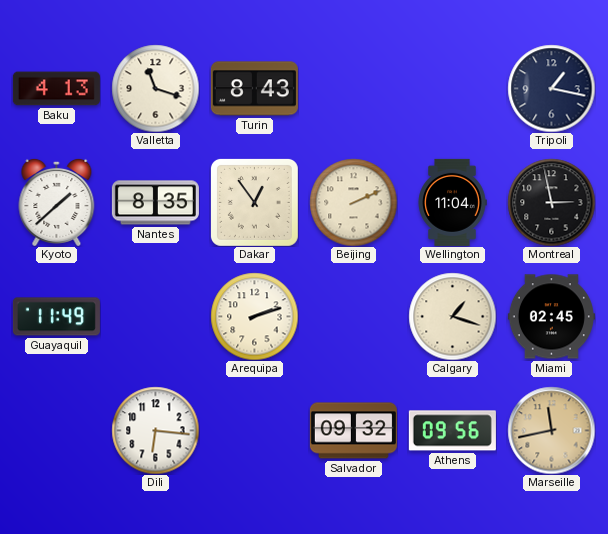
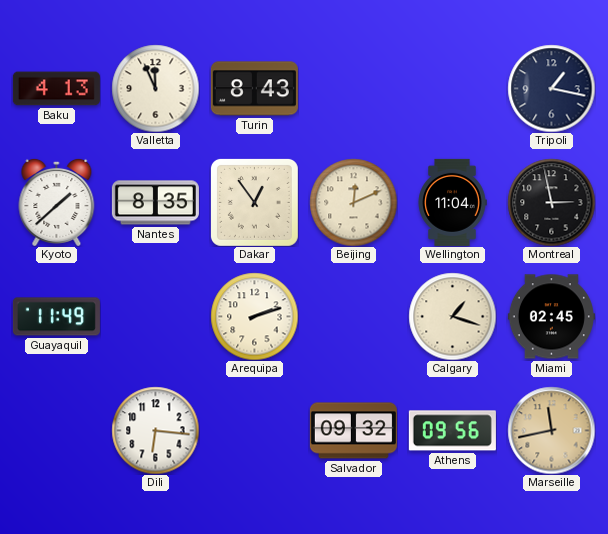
Valletta: 11:18 -> 11:56 (155, 88)
Beijing: 2:11 -> 12:11 (353, 202)
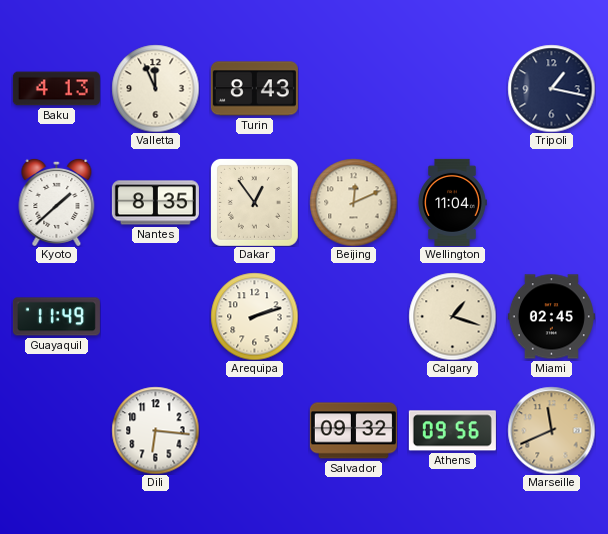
Montreal: 2:58 -> none (551, 202)
Marseille: 11:43 -> 11:41 (551, 430)
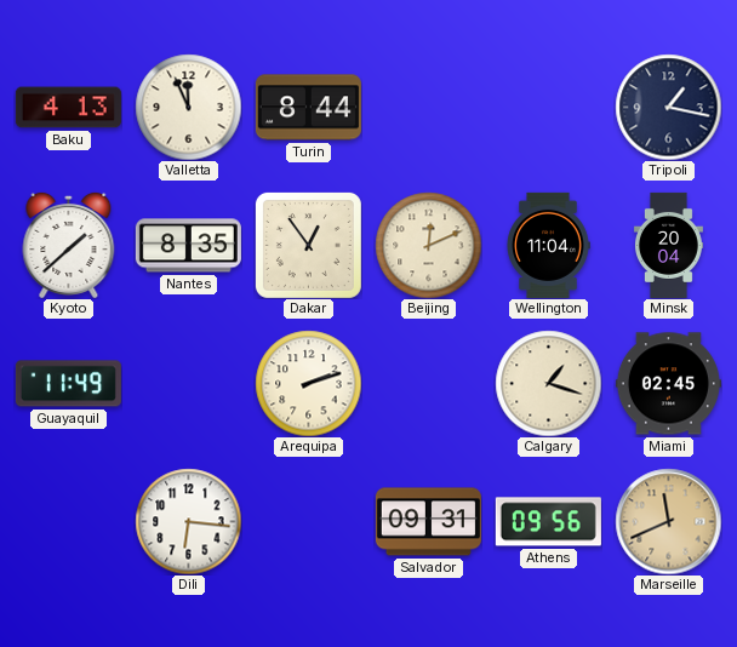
Turin: 8:43 -> 8:44 (308, 108)
Minsk: none -> 20:04 (668, 245)
Salvador: 09:32 -> 09:31 (428, 522)
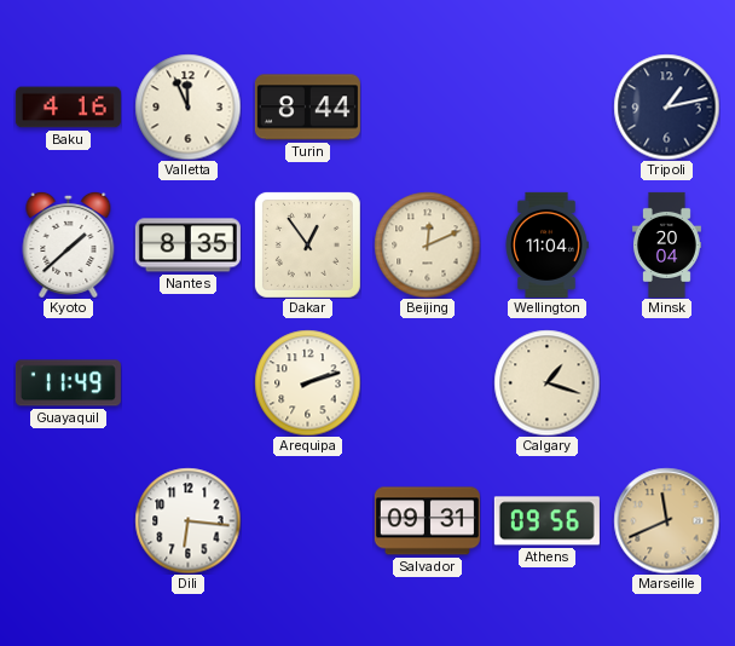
Baku: 4:13 -> 4:16 (68, 108)
Tripoli: 1:17 -> 1:13 (666, 106)
Miami: 02:45 -> none (668, 384)
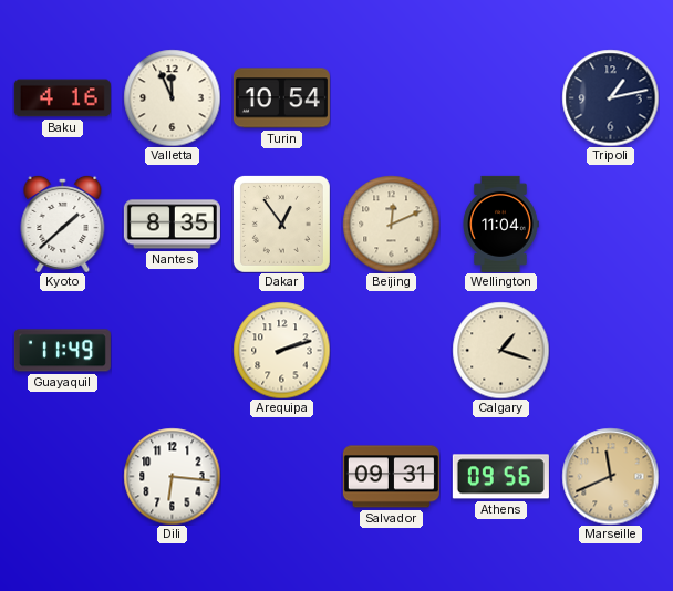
Turin: 8:44 -> 10:54 (281, 98)
Minsk: 20:04 -> none (666, 244)
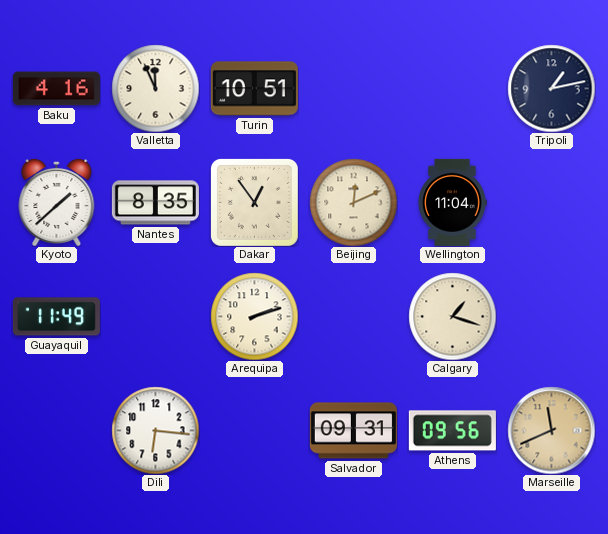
Turin: 10:54 -> 10:51 (254, 89)
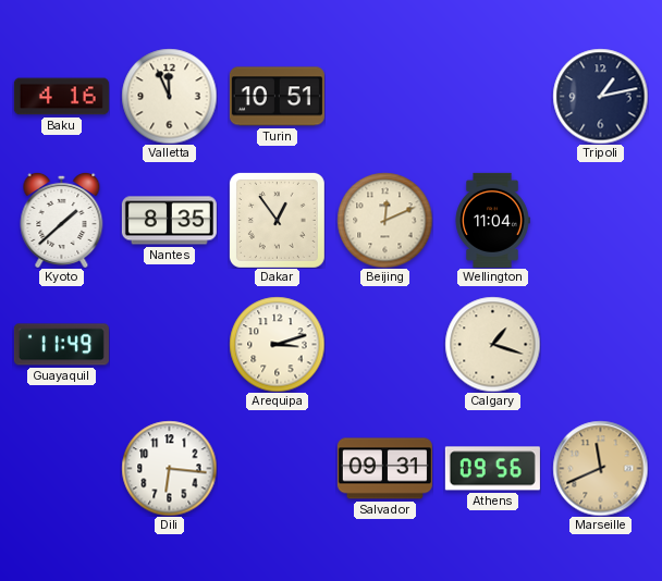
Arequipa: 2:12 -> 3:12 (277, 344)
